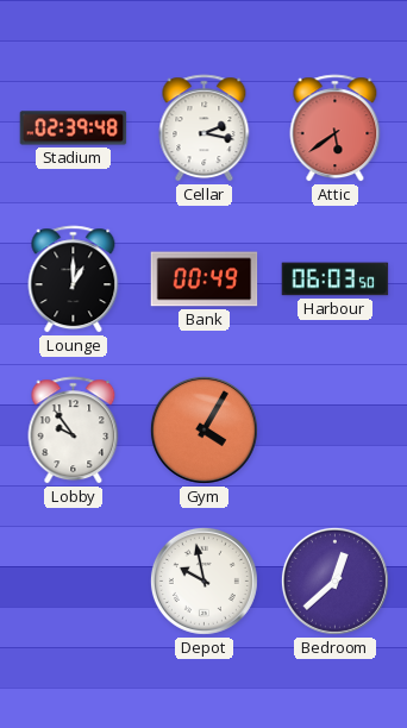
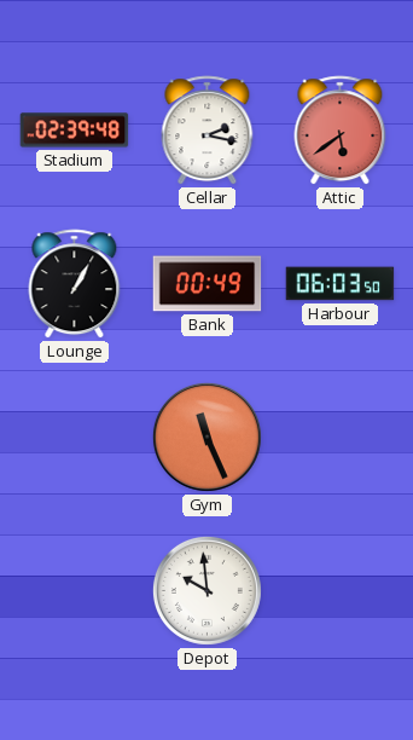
Lounge: 1:00 -> 1:05 (75, 284)
Lobby: 9:54 -> none (74, 431)
Gym: 4:05 -> 11:26 (206, 437)
Depot: 9:58 -> 9:59 (206, 590)
Bedroom: 12:38 -> none (334, 580)
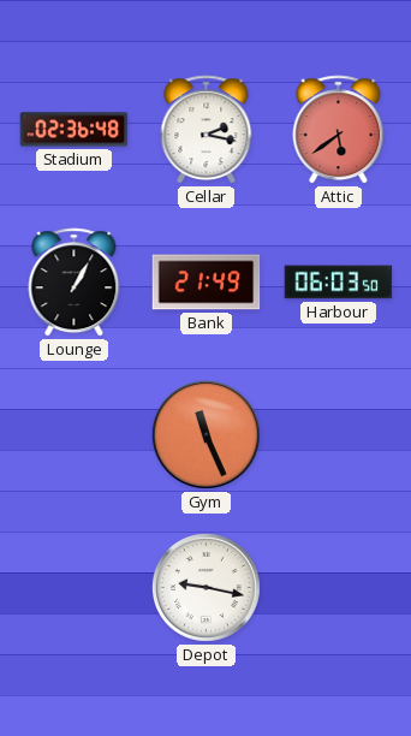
Stadium: 02:39 -> 02:36 (75, 130)
Bank: 00:49 -> 21:49 (207, 283)
Depot: 9:59 -> 9:17 (205, 587)
